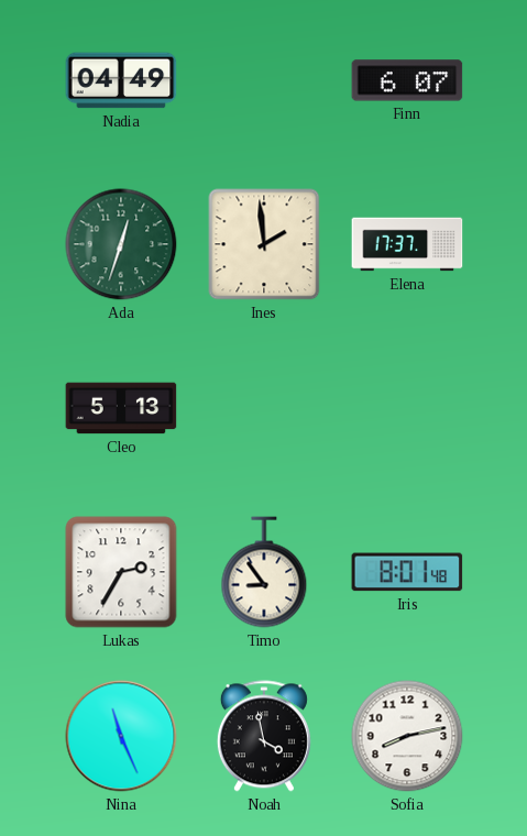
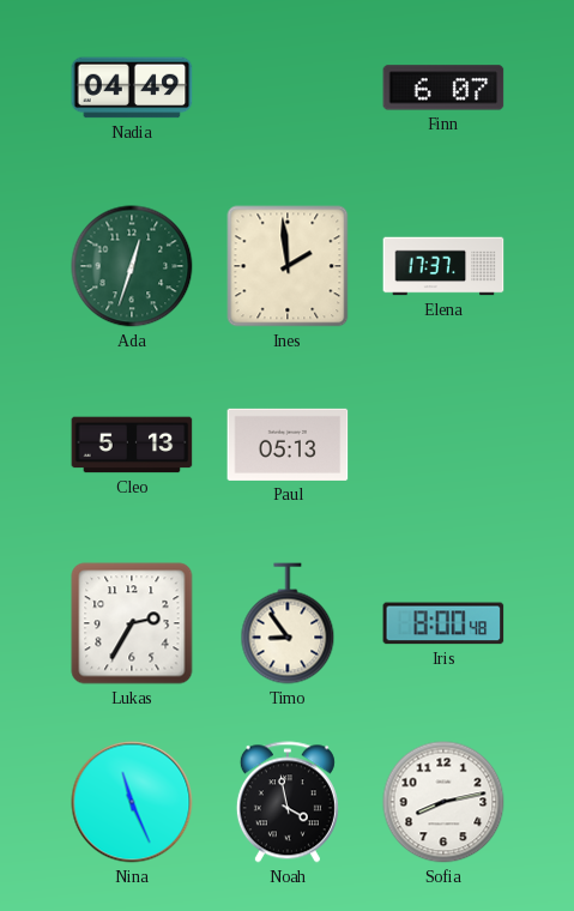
Paul: none -> 05:13 (288, 445)
Iris: 8:01 -> 8:00 (443, 623)
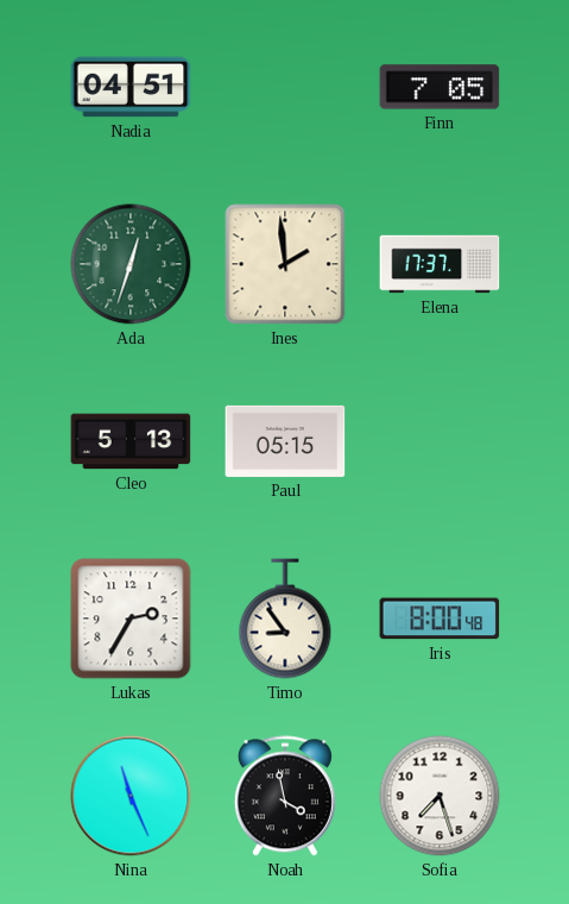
Nadia: 04:49 -> 04:51 (131, 87)
Finn: 6:07 -> 7:05 (440, 87)
Paul: 05:13 -> 05:15 (285, 441)
Sofia: 8:13 -> 7:27 (440, 796)
